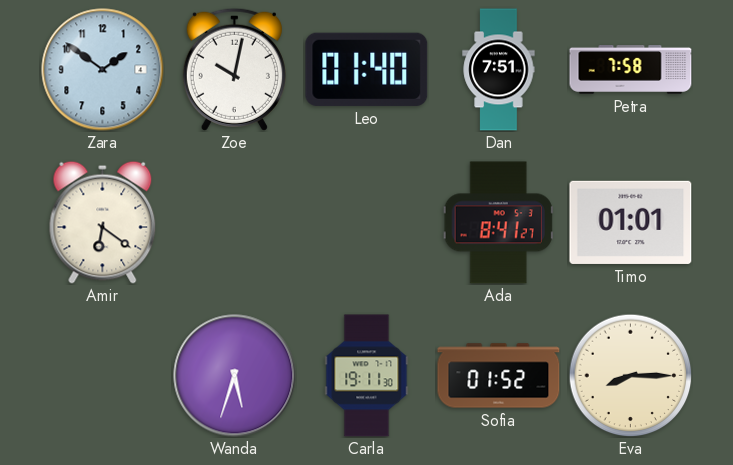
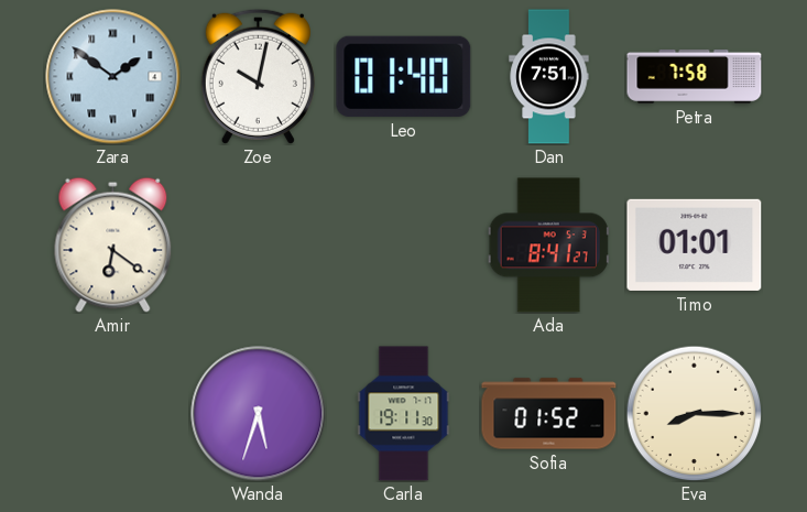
Zara numerals: Arabic -> Roman (113, 77)
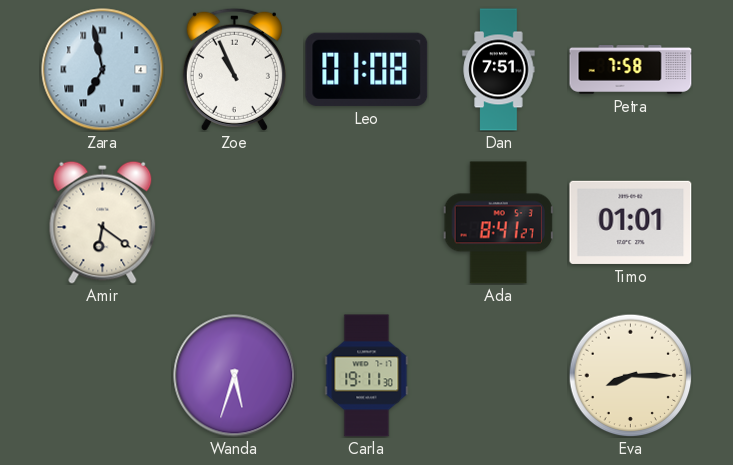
Zara: 1:51 -> 6:58 (103, 70)
Zoe: 10:02 -> 10:56 (234, 69)
Leo: 01:40 -> 01:08 (367, 69)
Sofia: 01:52 -> none (549, 414)
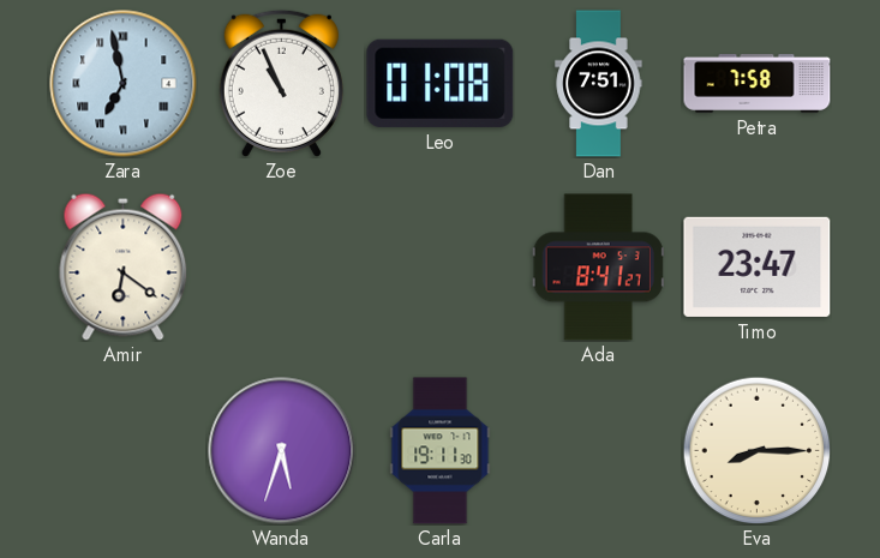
Timo: 01:01 -> 23:47 (758, 266)
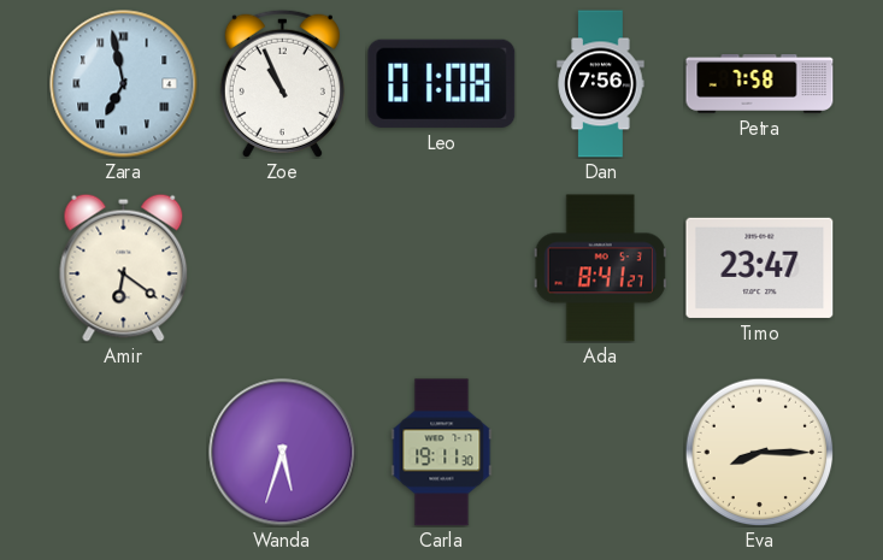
Dan: 7:51 -> 7:56 (601, 84)
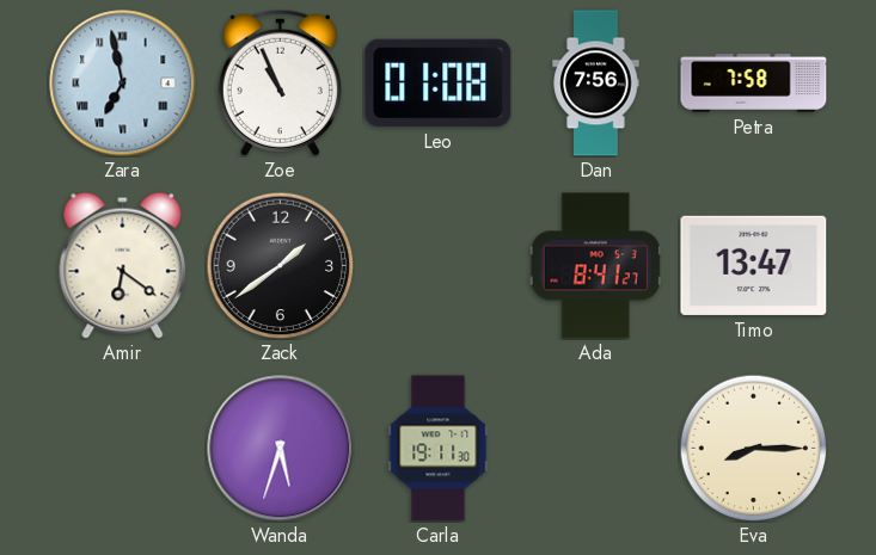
Zack: none -> 1:39 (280, 265)
Timo: 23:47 -> 13:47 (754, 265)
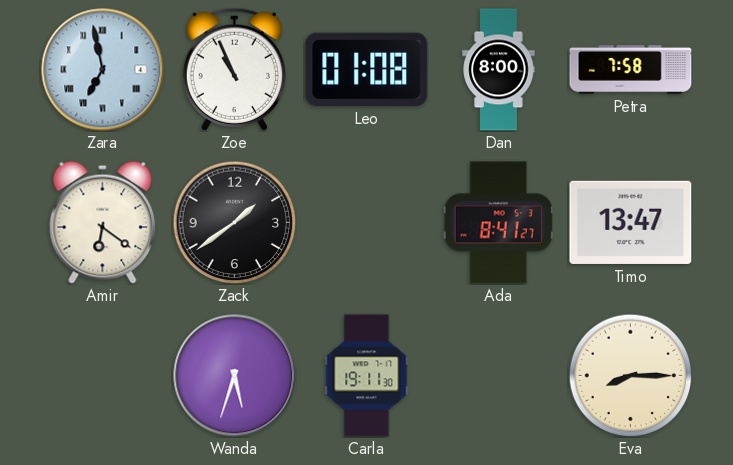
Dan: 7:56 -> 8:00 (499, 70)
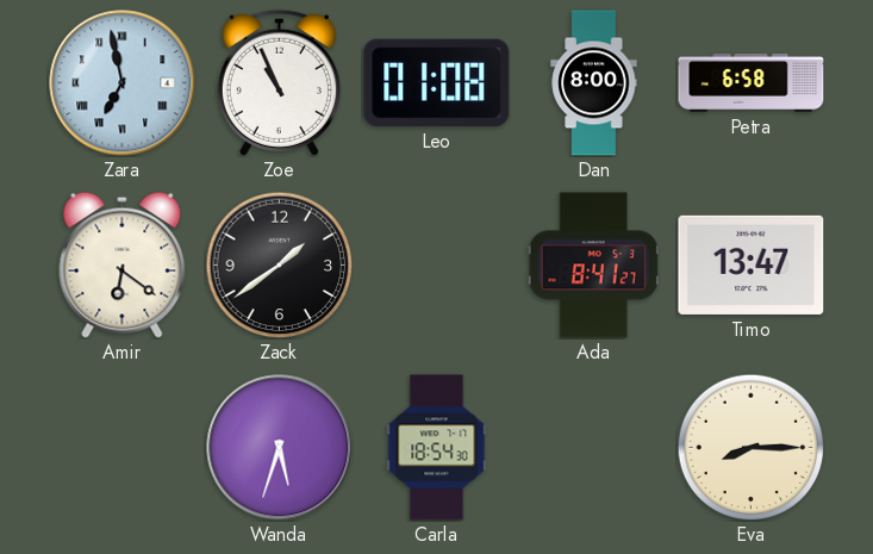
Petra: 7:58 -> 6:58 (752, 83)
Carla: 19:11 -> 18:54 (437, 448)
